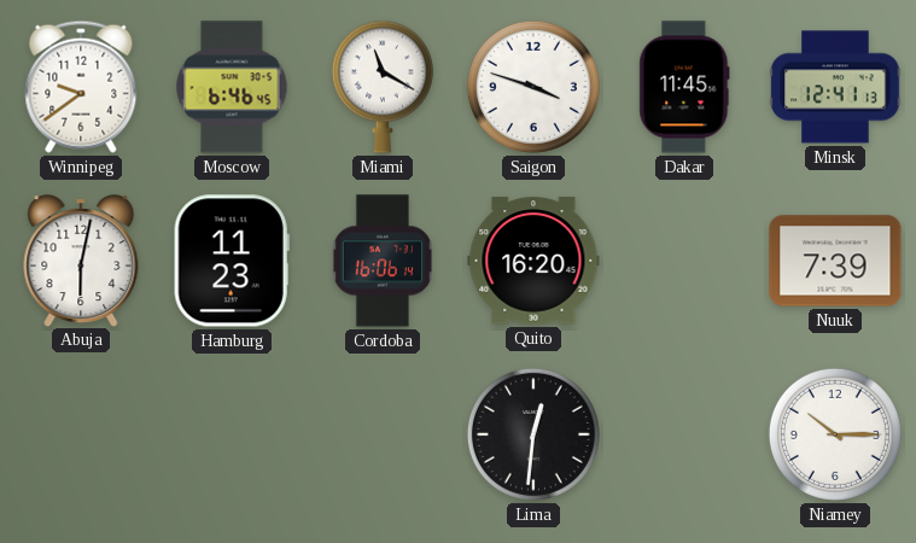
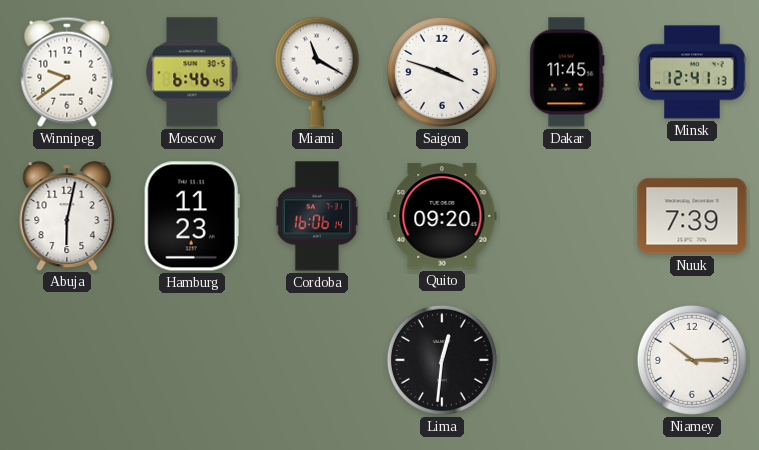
Quito: 16:20 -> 09:20 (442, 216)
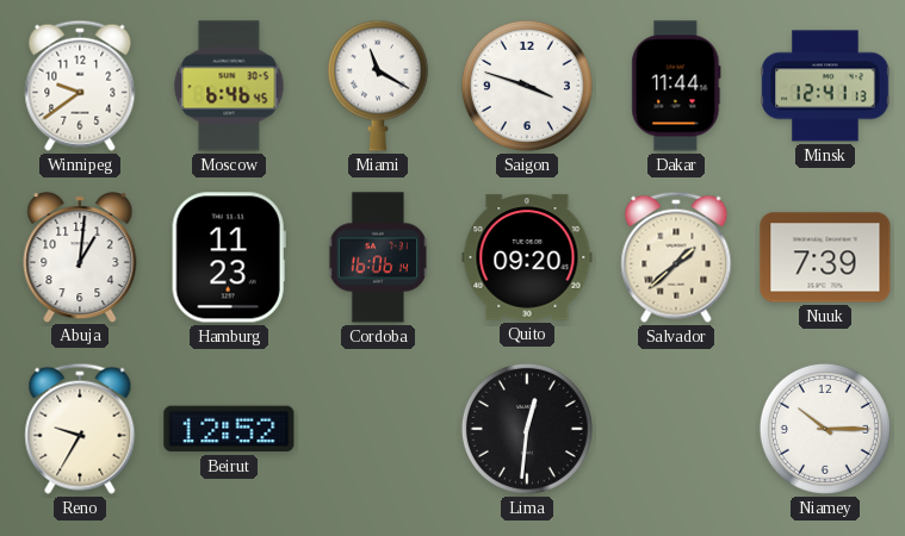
Dakar: 11:45 -> 11:44 (676, 86)
Abuja: 6:02 -> 1:01 (80, 257)
Salvador: none -> 1:38 (676, 257)
Reno: none -> 9:35 (80, 429)
Beirut: none -> 12:52 (229, 429)
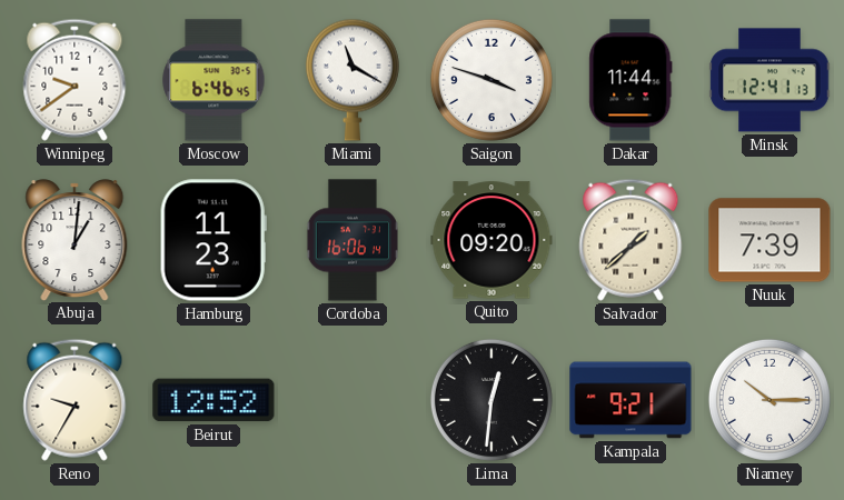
Kampala: none -> 9:21 (630, 400)
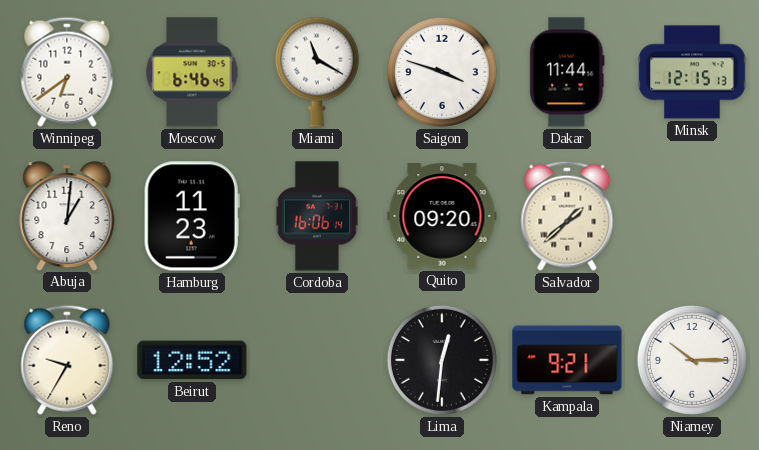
Winnipeg: 9:39 -> 6:39 (67, 72)
Minsk: 12:41 -> 12:15 (692, 72)
Nuuk: 7:39 -> none (769, 240)
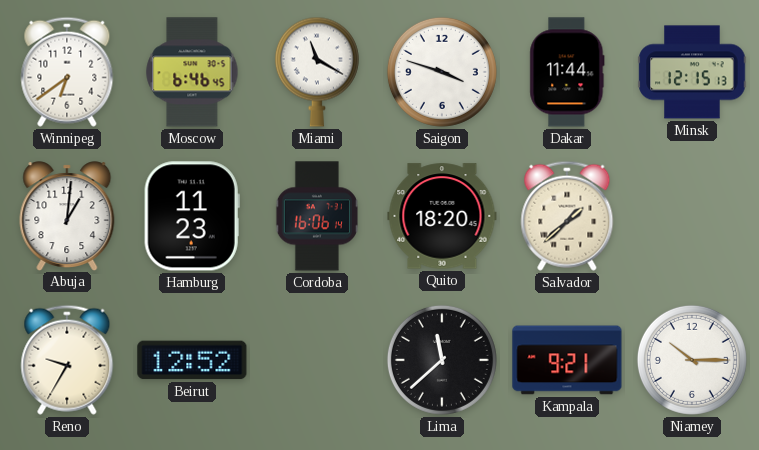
Quito: 09:20 -> 18:20 (442, 216)
Lima: 12:31 -> 11:38 (442, 360)
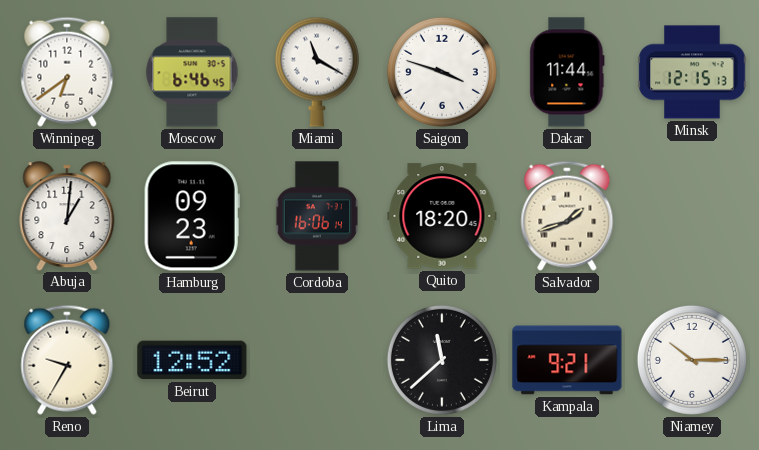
Hamburg: 11:23 -> 09:23 (192, 216)
Salvador: 1:38 -> 1:42 (567, 216)
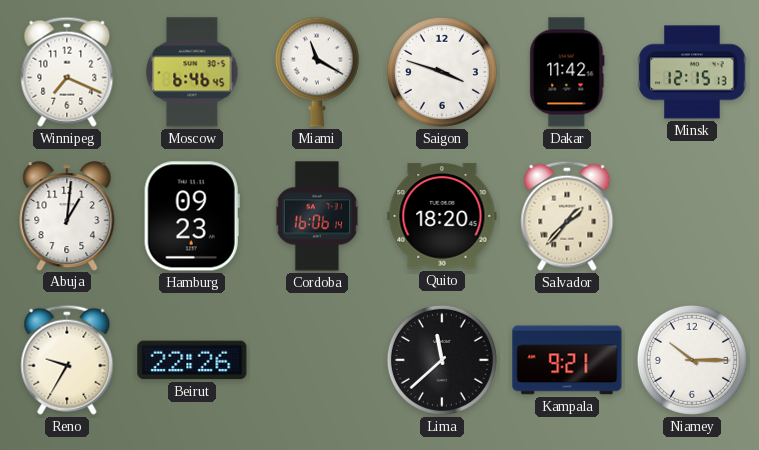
Winnipeg: 6:39 -> 7:19 (67, 72)
Dakar: 11:44 -> 11:42 (567, 72)
Salvador: 1:42 -> 1:37 (567, 216)
Beirut: 12:52 -> 22:26 (192, 360)
